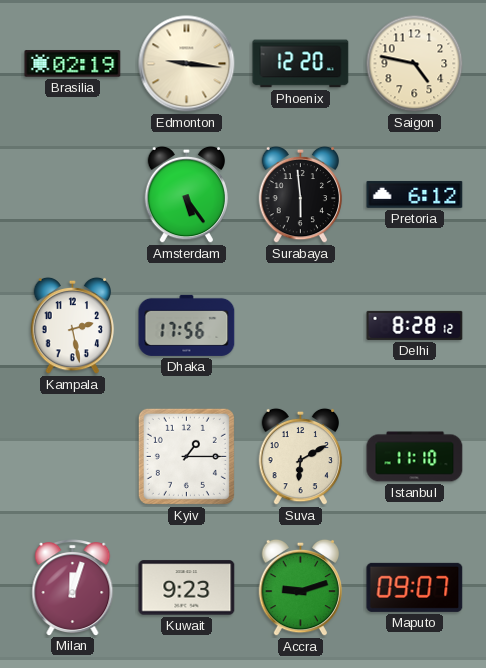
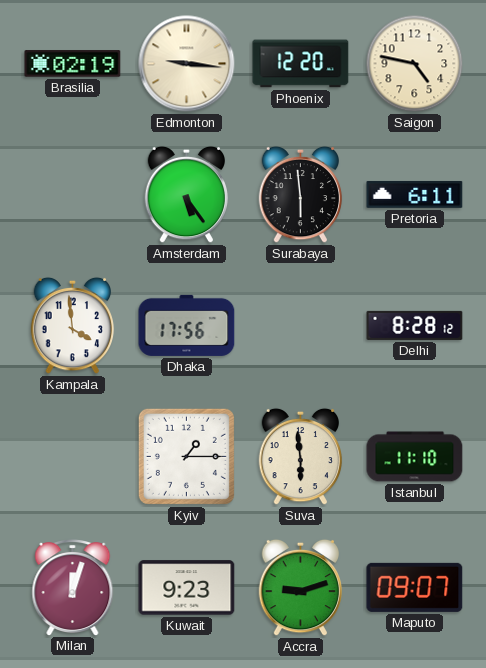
Pretoria: 6:12 -> 6:11 (415, 194)
Kampala: 2:28 -> 3:59 (73, 326)
Suva: 6:10 -> 5:59 (301, 457)
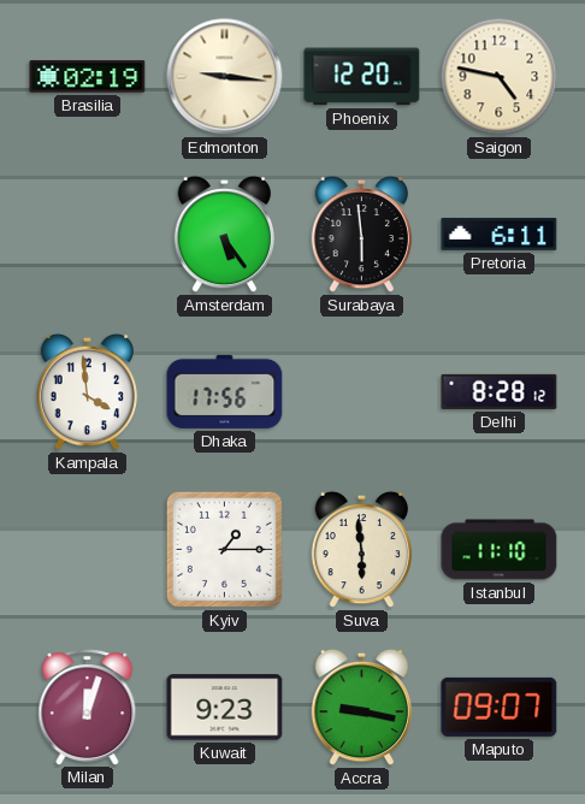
Accra: 9:12 -> 9:17 (362, 708)
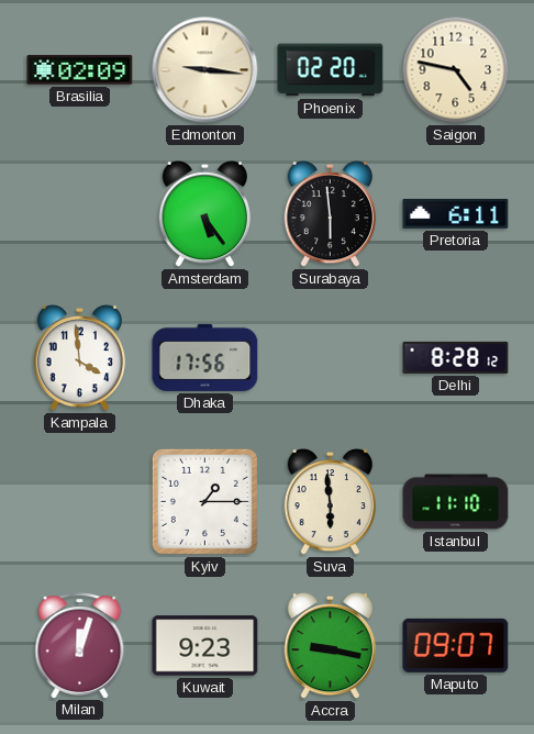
Brasilia: 02:19 -> 02:09 (80, 70)
Phoenix: 12:20 -> 02:20 (331, 70)
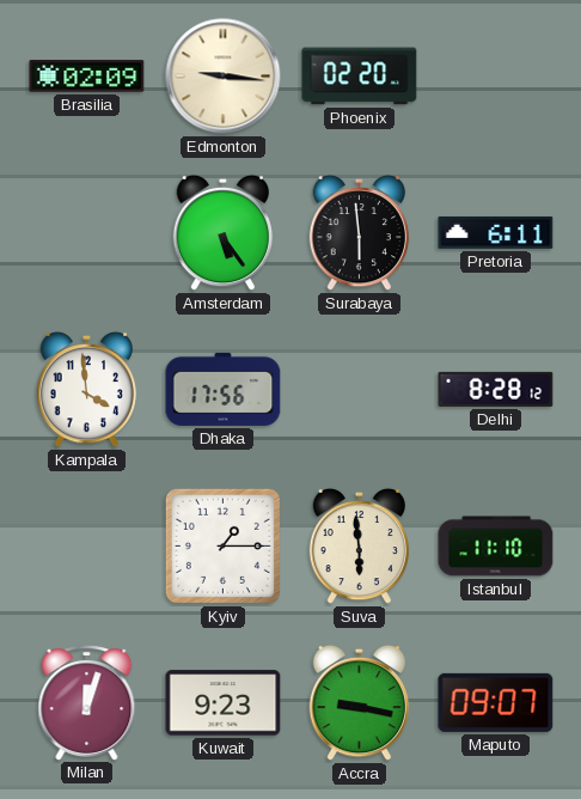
Saigon: 4:47 -> none (456, 70)
